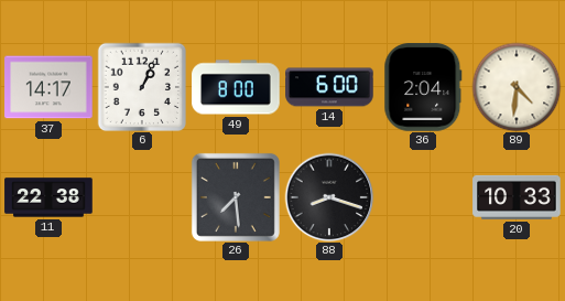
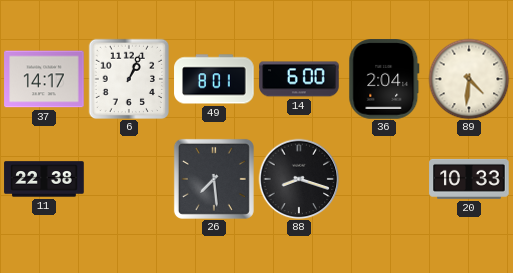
49: 8:00 -> 8:01 (214, 79)
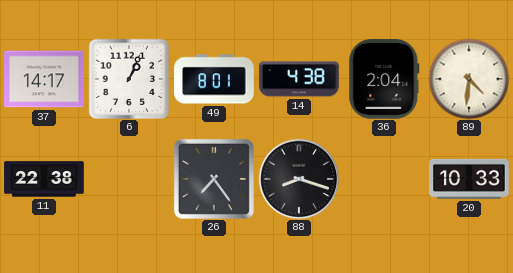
14: 6:00 -> 4:38 (299, 79)
26: 7:29 -> 7:24 (214, 179)
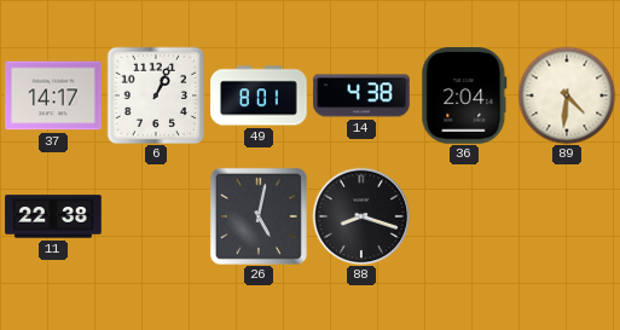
26: 7:24 -> 5:02 (259, 216)
20: 10:33 -> none (469, 179)
